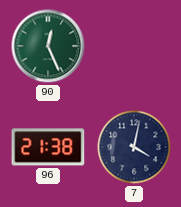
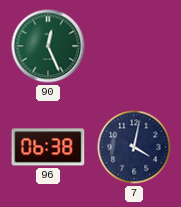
96: 21:38 -> 06:38 (48, 147)
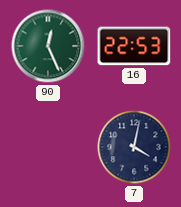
16: none -> 22:53 (134, 46)
96: 06:38 -> none (48, 147)
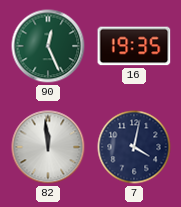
16: 22:53 -> 19:35 (134, 46)
82: none -> 11:59 (48, 147)
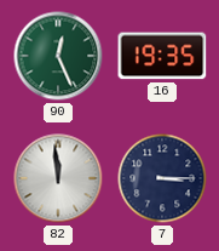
7: 4:02 -> 3:15 (162, 178)
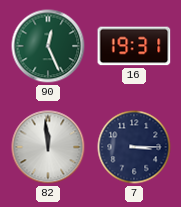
16: 19:35 -> 19:31 (134, 46)
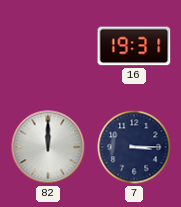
90: 12:26 -> none (48, 46)
82: 11:59 -> 12:00 (48, 147)
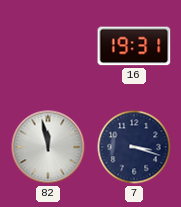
82: 12:00 -> 11:58 (48, 147)
7: 3:15 -> 3:18 (134, 147)
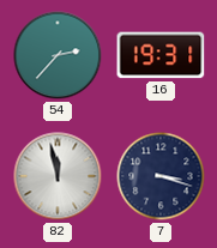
54: none -> 2:37 (58, 55)
